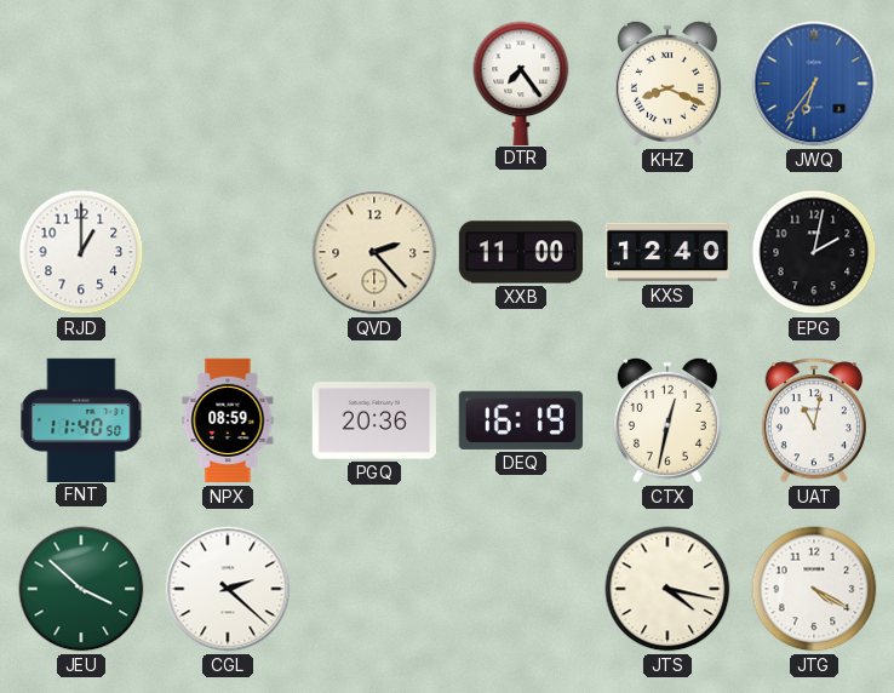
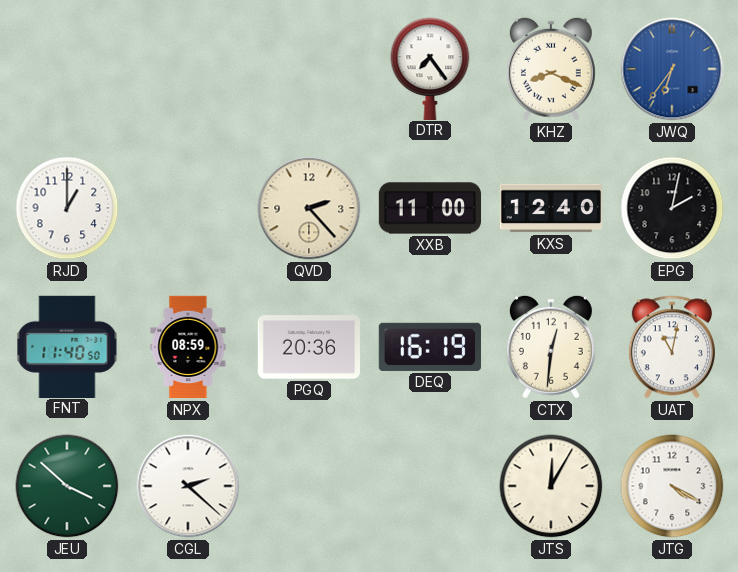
CTX: 12:32 -> 12:31 (551, 347)
JTS: 4:17 -> 12:05 (551, 486)
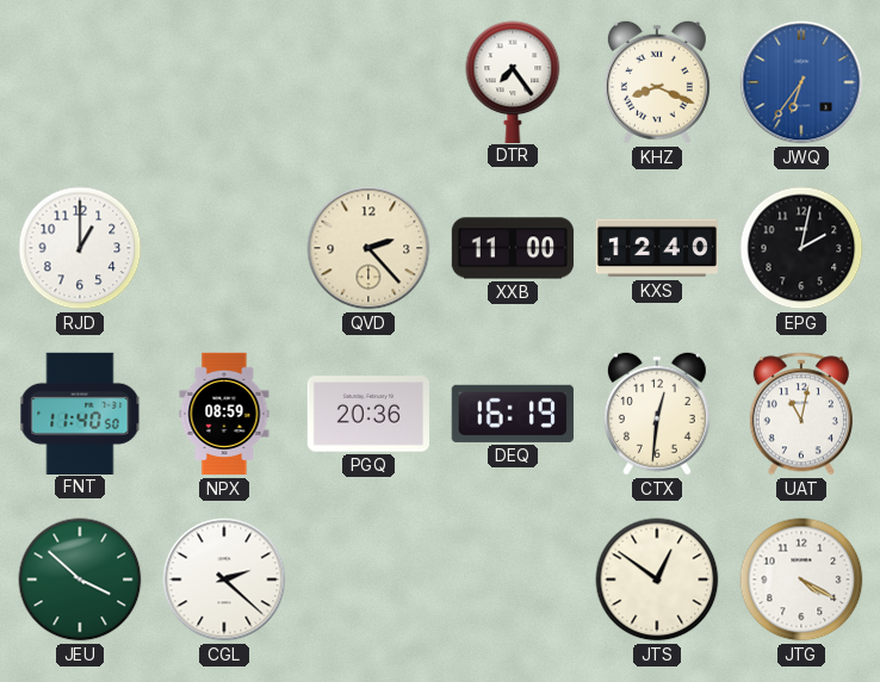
JTS: 12:05 -> 12:51 (657, 579)
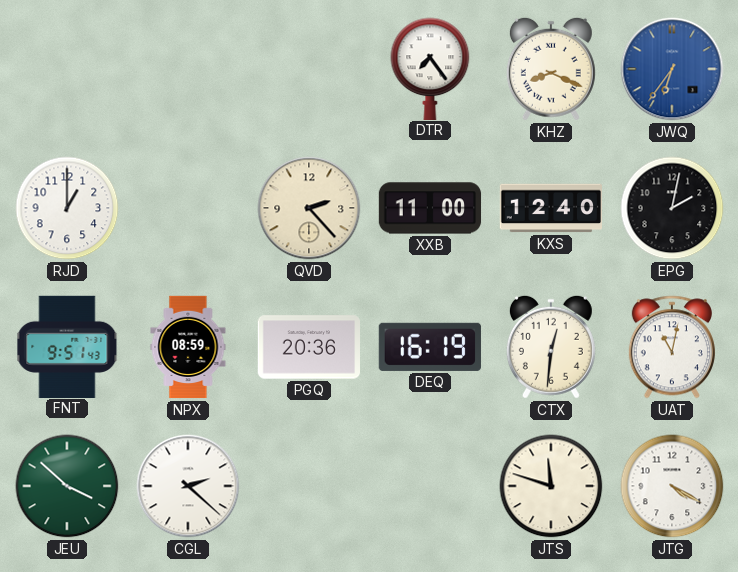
FNT: 11:40 -> 9:51 (67, 346)
JTS: 12:51 -> 11:48 (551, 486)
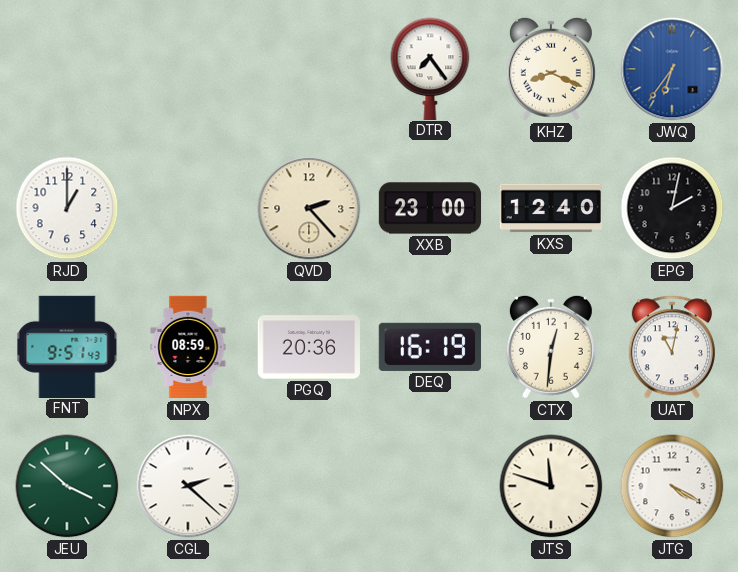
XXB: 11:00 -> 23:00 (430, 208)
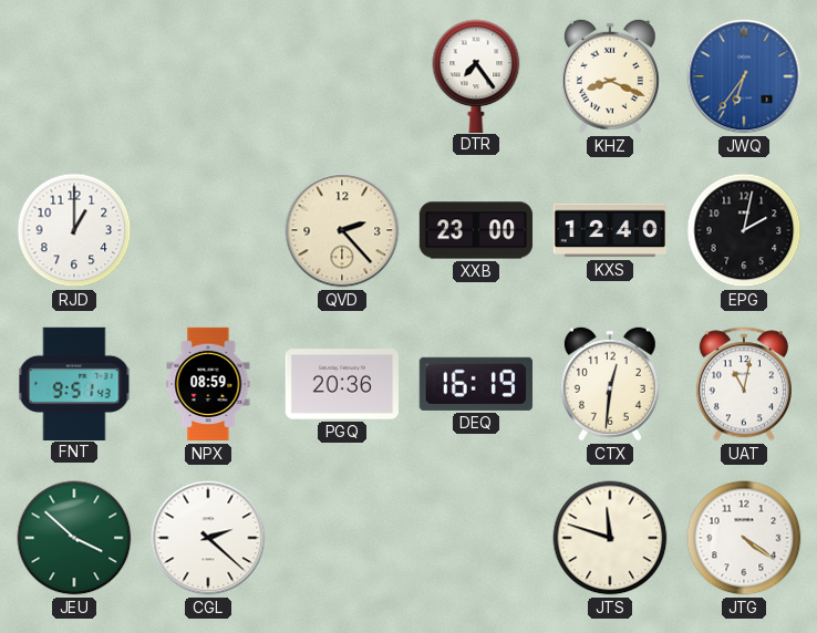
JTG: 4:20 -> 4:21 (744, 538)
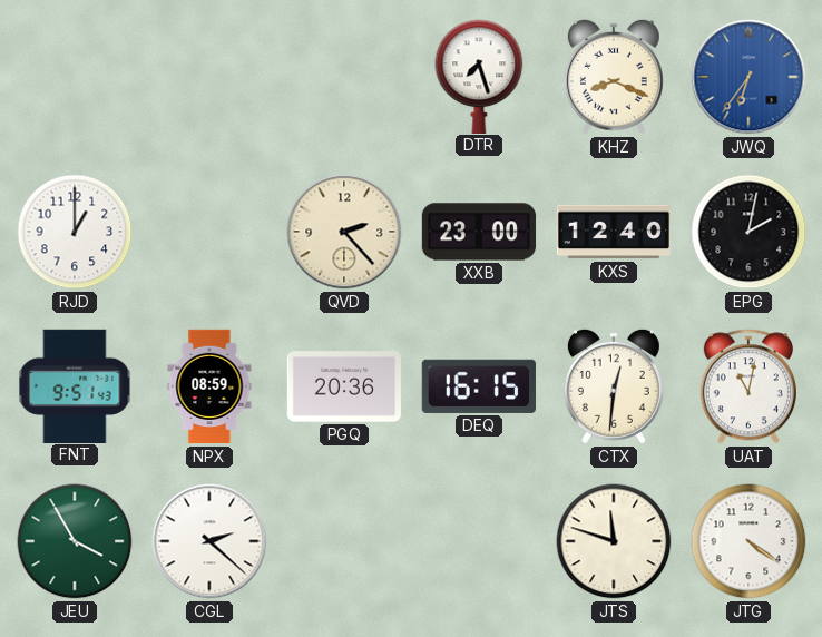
DTR: 7:24 -> 7:27 (479, 76)
DEQ: 16:19 -> 16:15 (479, 386)
JEU: 3:52 -> 3:55 (75, 541)
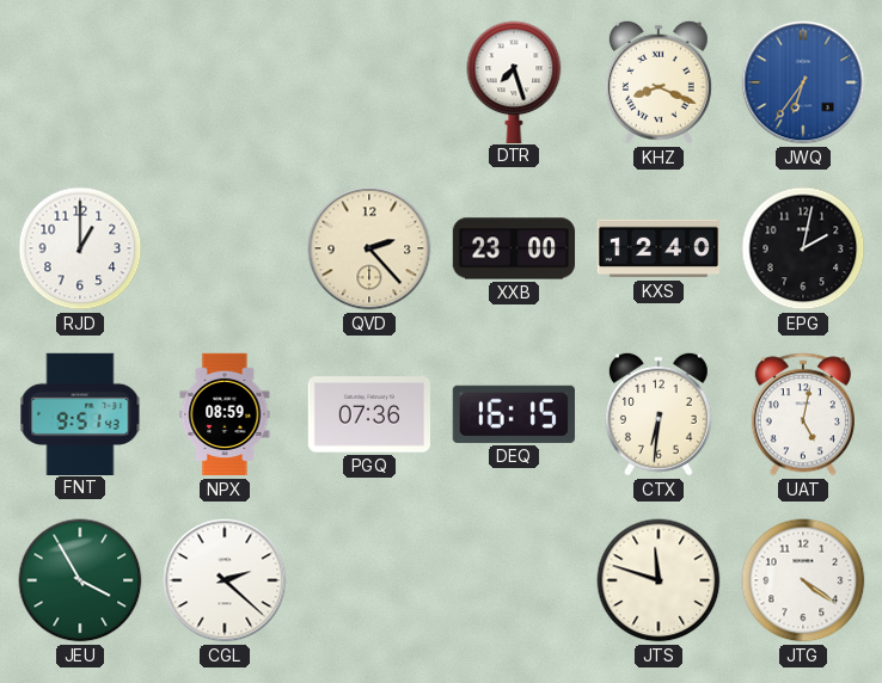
PGQ: 20:36 -> 07:36 (368, 414)
CTX: 12:31 -> 6:31 (659, 414)
UAT: 11:02 -> 5:02 (803, 414)
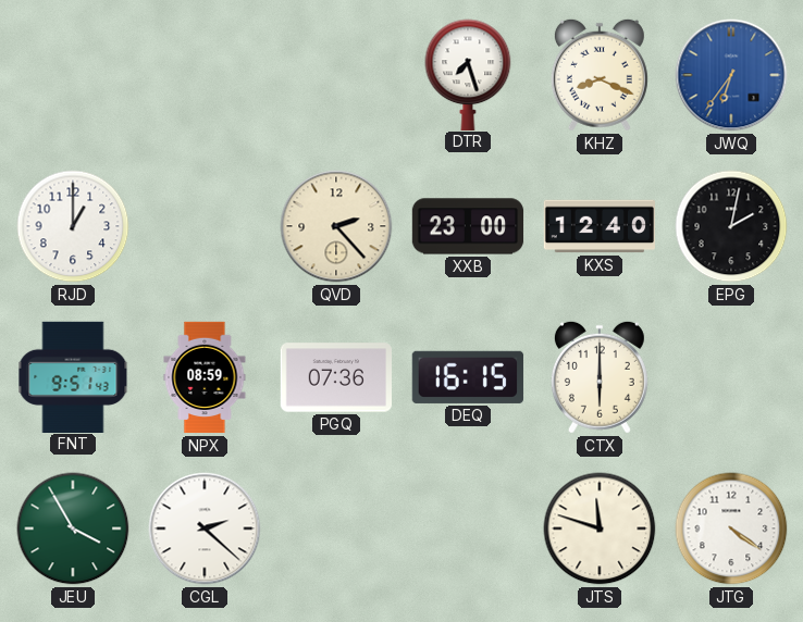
CTX: 6:31 -> 6:00 (600, 377)
UAT: 5:02 -> none (803, 414)
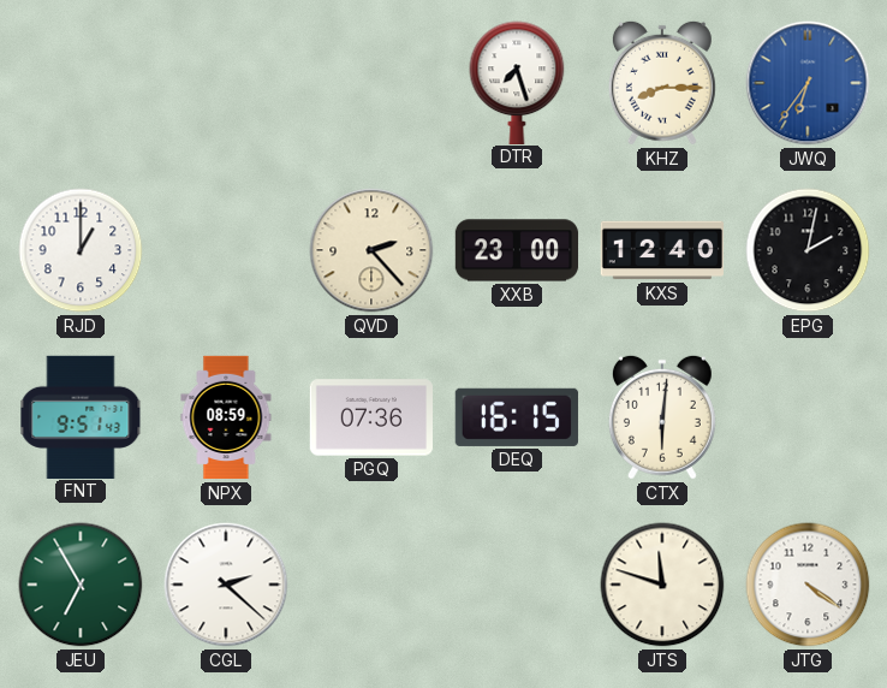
KHZ: 8:19 -> 8:15 (662, 83)
CTX: 6:00 -> 6:01 (662, 417)
JEU: 3:55 -> 6:55 (81, 585)
